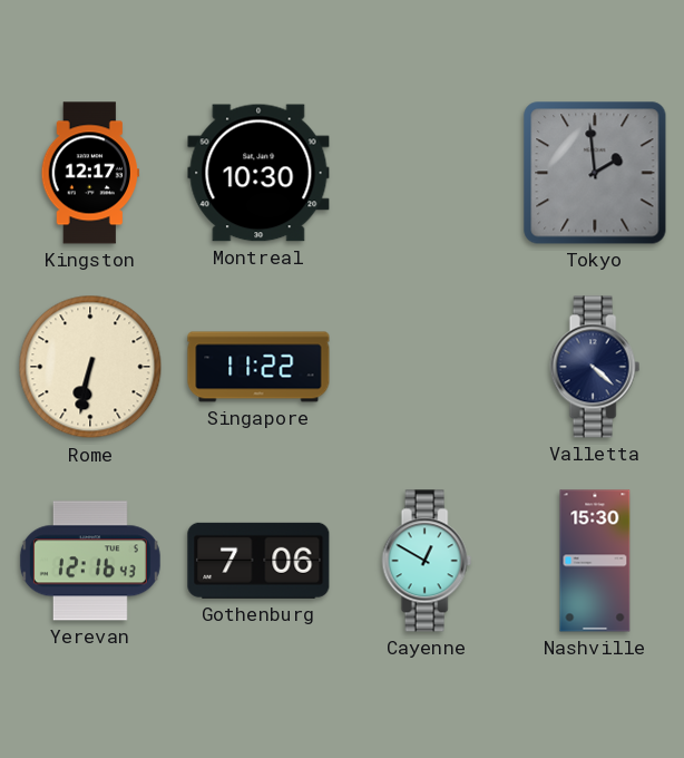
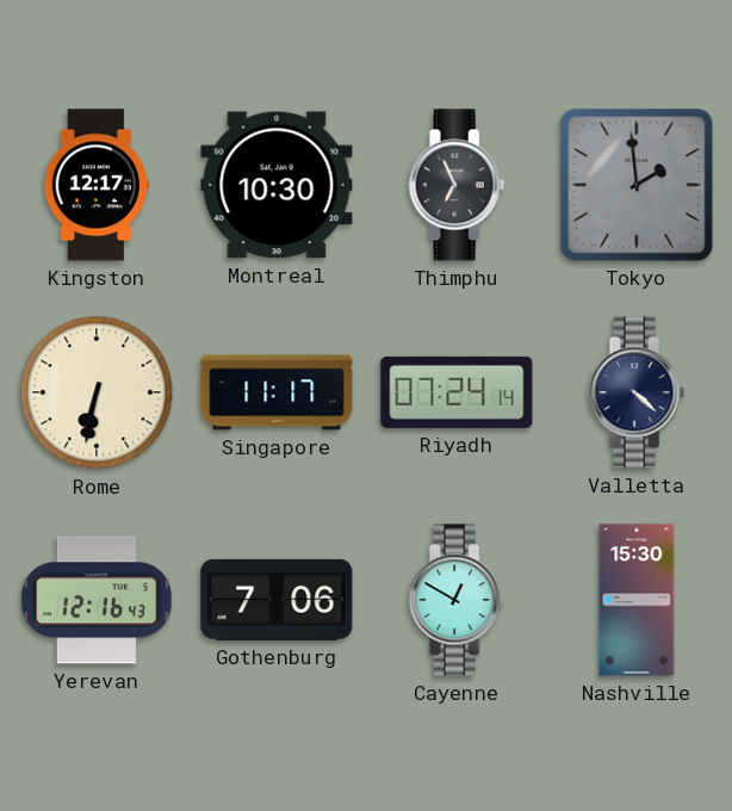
Thimphu: none -> 6:56 (457, 185)
Singapore: 11:22 -> 11:17 (277, 392)
Riyadh: none -> 07:24 (457, 392)
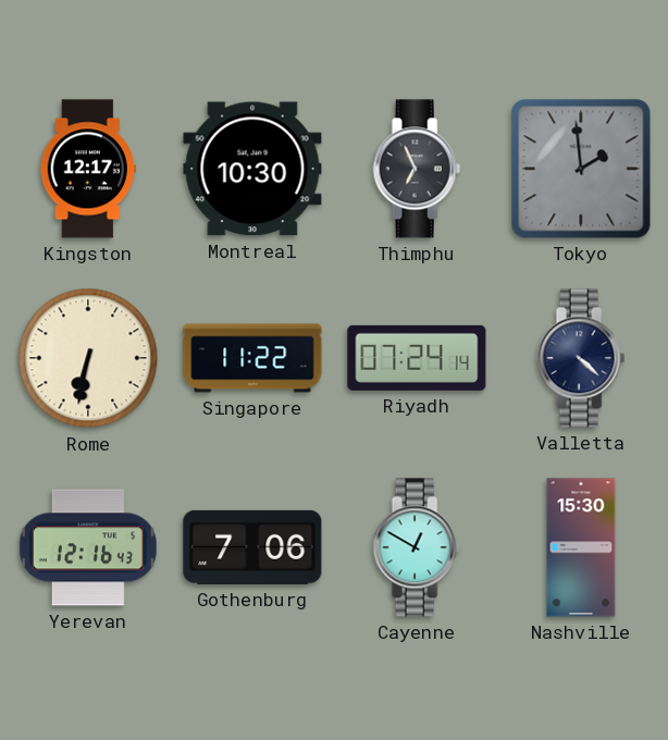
Singapore: 11:17 -> 11:22 (252, 358)
